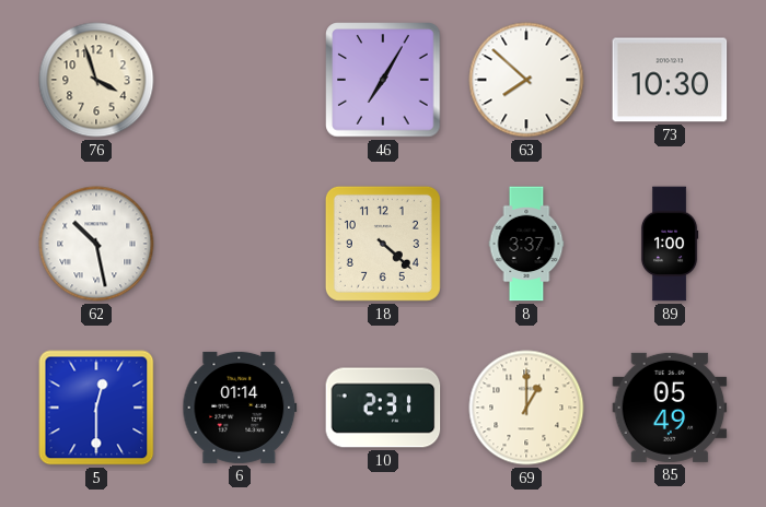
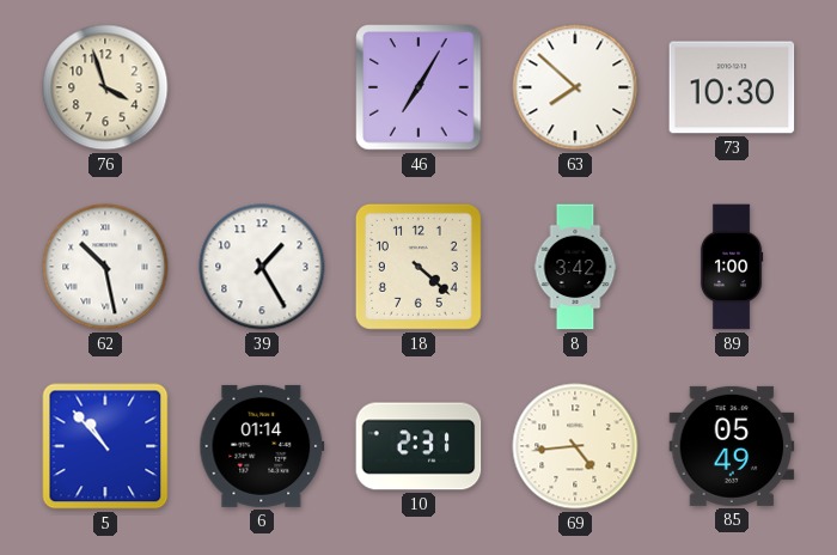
39: none -> 1:25 (262, 267)
8: 3:37 -> 3:42 (575, 267)
5: 12:30 -> 10:53 (105, 446)
69: 1:00 -> 4:44 (575, 446)
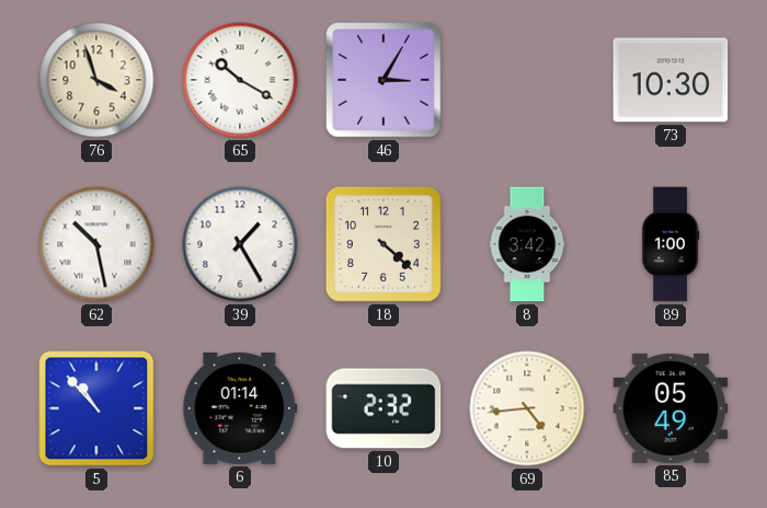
65: none -> 10:20 (240, 80)
46: 7:05 -> 3:05 (383, 80)
63: 7:52 -> none (575, 87)
10: 2:31 -> 2:32 (383, 408)
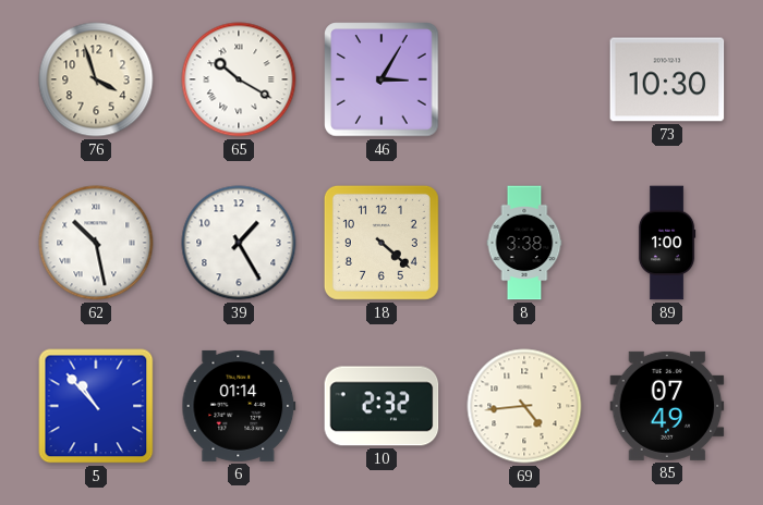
8: 3:42 -> 3:38 (524, 243)
85: 05:49 -> 07:49 (667, 406)
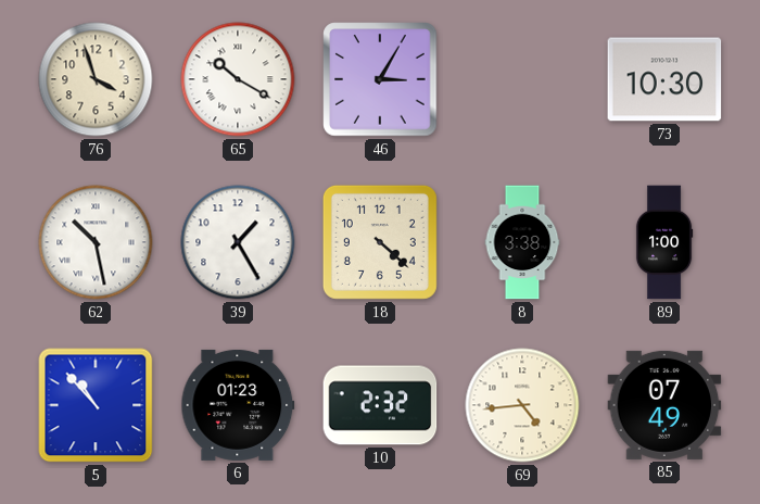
6: 01:14 -> 01:23 (238, 405)
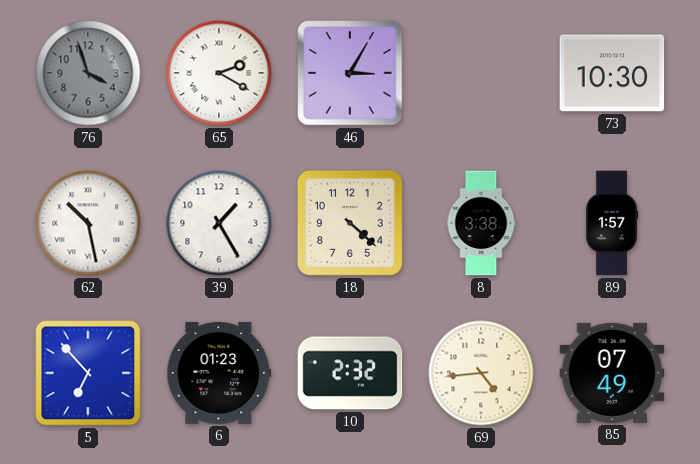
76 dial: cream -> grey (88, 73)
65: 10:20 -> 2:20 (219, 73)
89: 1:00 -> 1:57 (612, 223)
5: 10:53 -> 6:53 (88, 373)
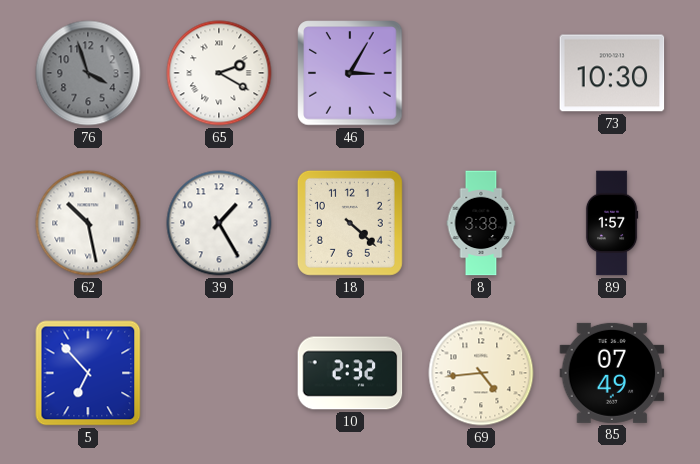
6: 01:23 -> none (219, 373)
